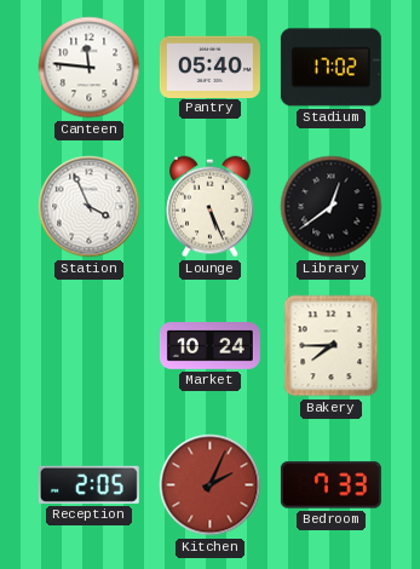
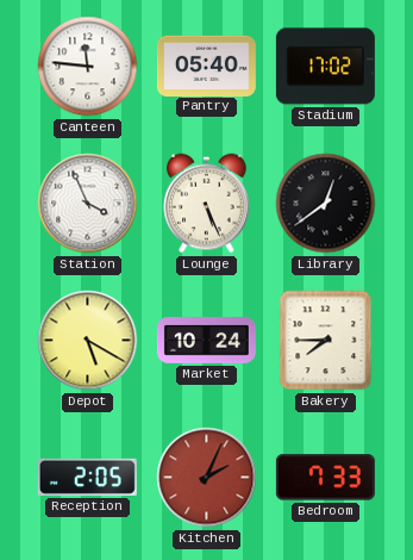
Depot: none -> 5:20 (88, 341)
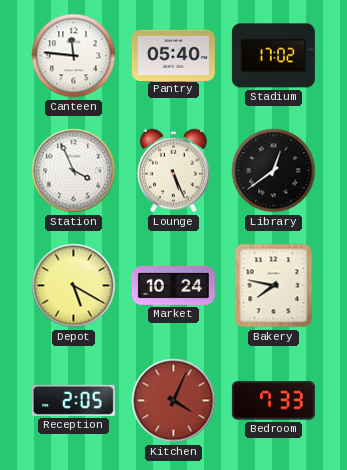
Bakery: 7:45 -> 7:47 (274, 286)
Kitchen: 2:04 -> 4:04 (174, 401)
